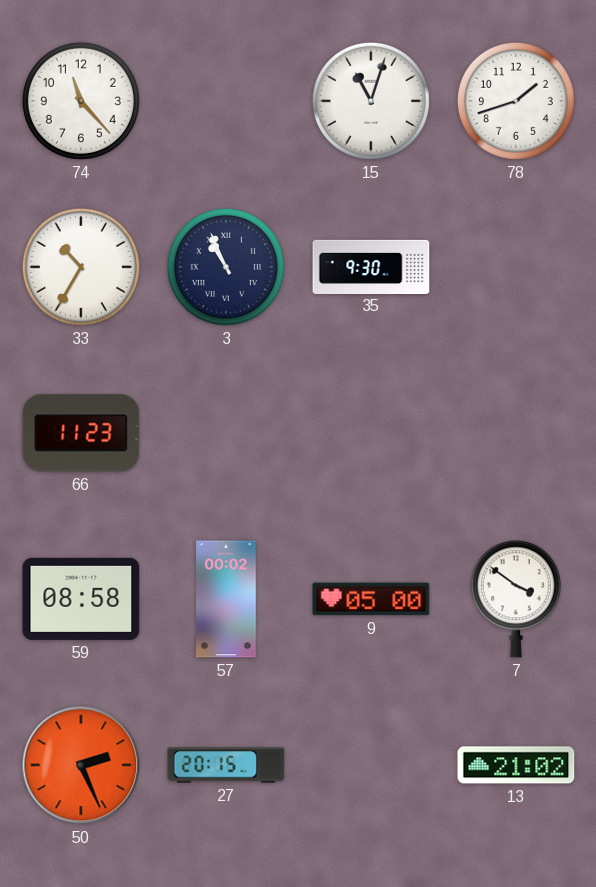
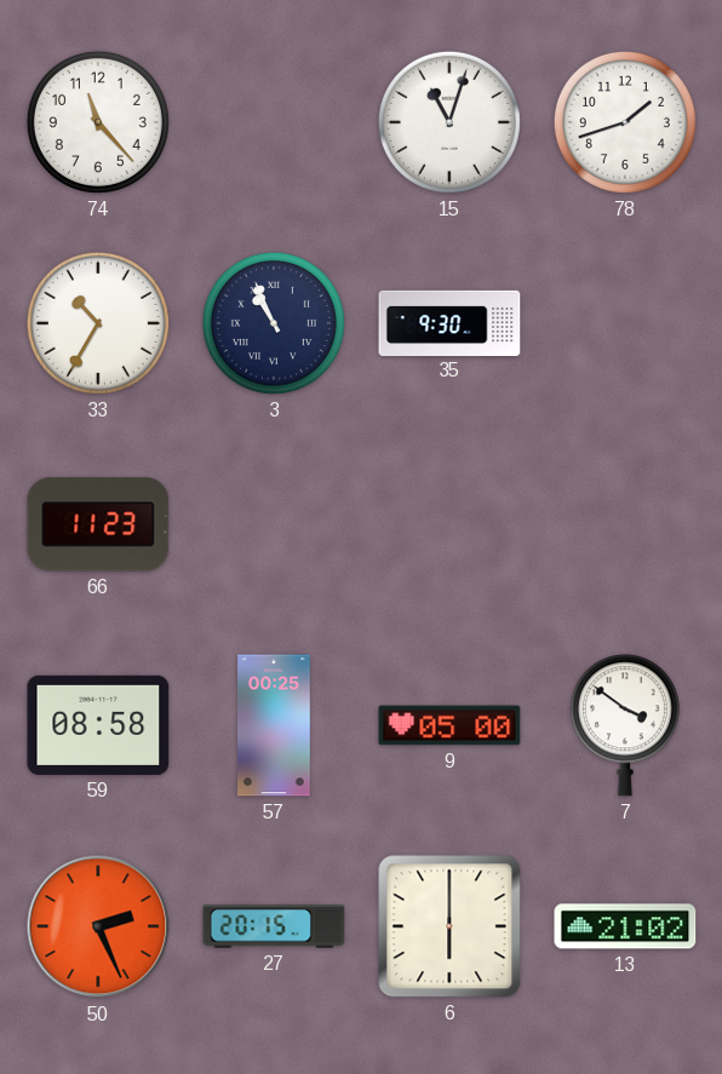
57: 00:02 -> 00:25 (274, 725)
6: none -> 6:00 (449, 926)
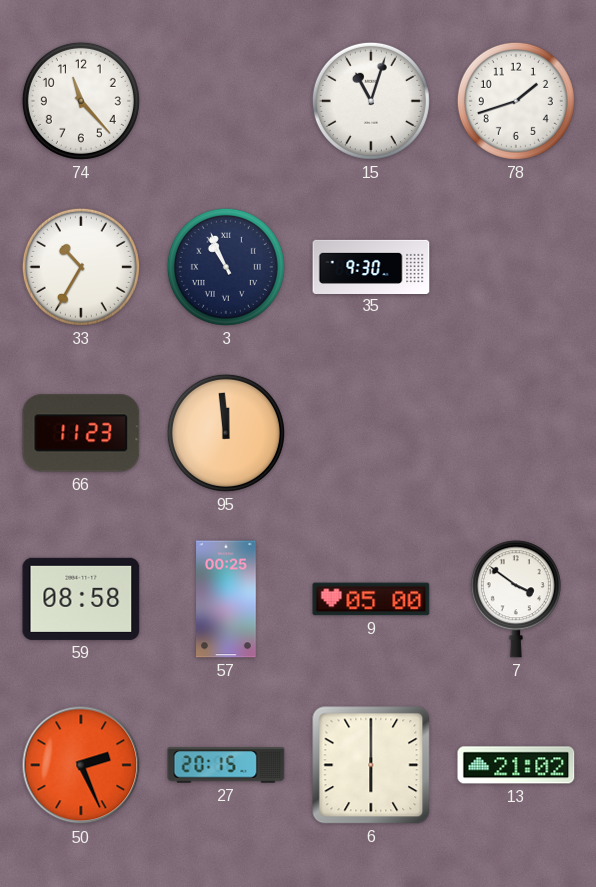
95: none -> 11:59 (226, 433)
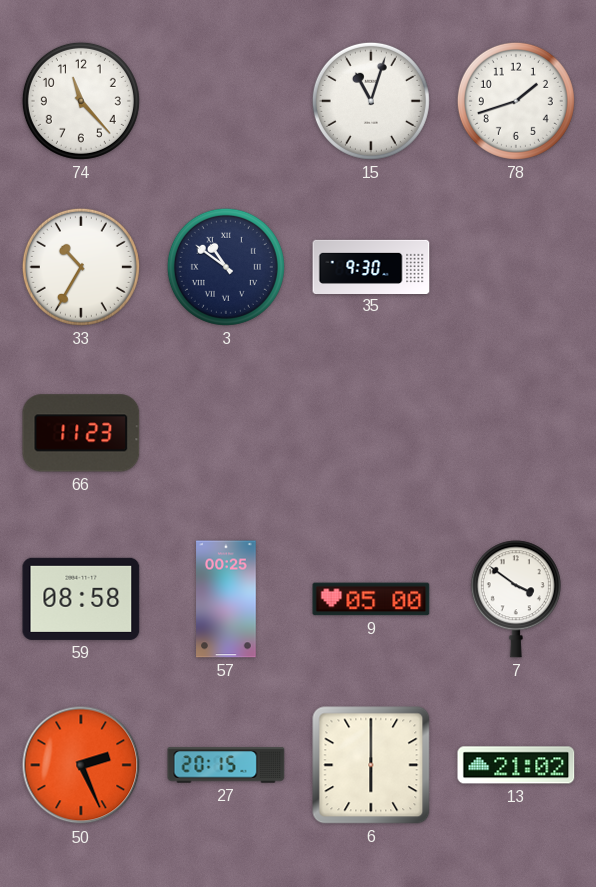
3: 10:56 -> 10:51 (226, 267)
95: 11:59 -> none (226, 433)
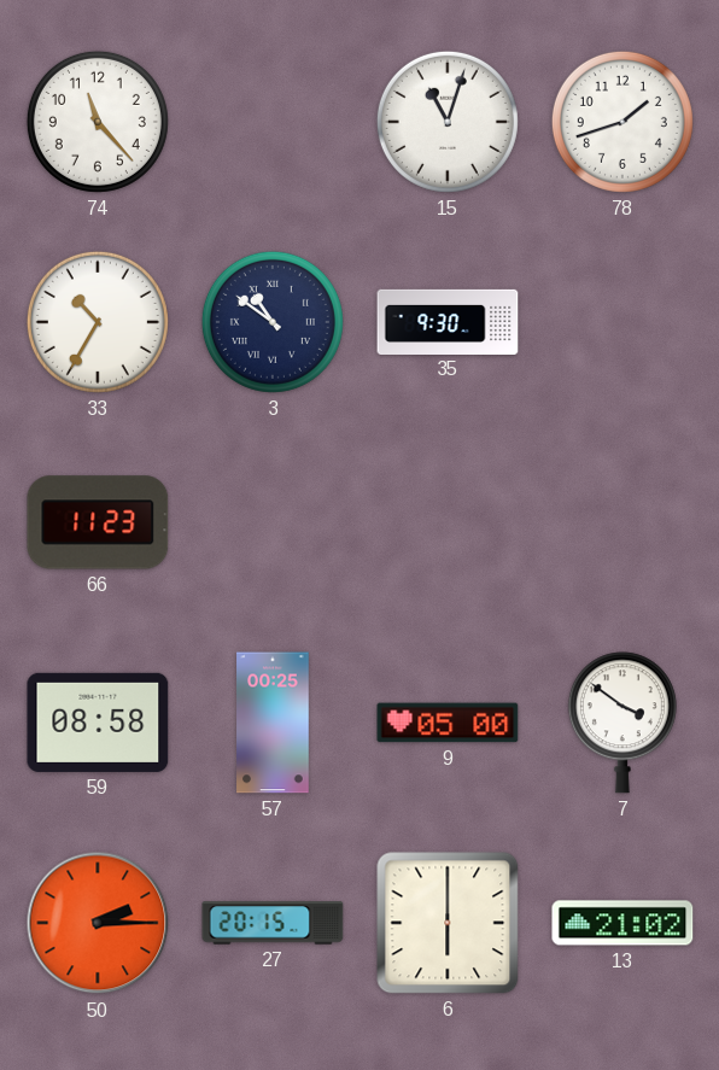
50: 2:26 -> 2:15 (98, 923)
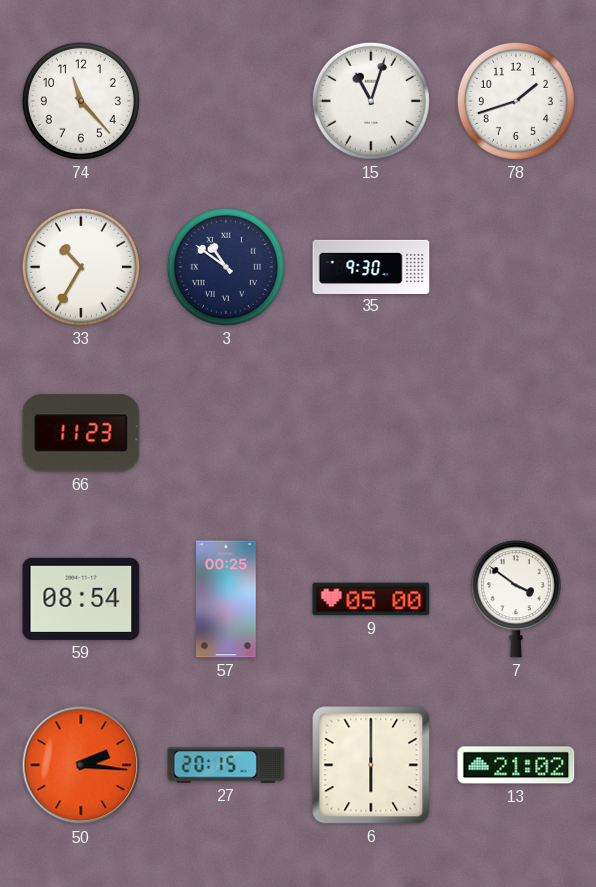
59: 08:58 -> 08:54 (81, 599)
50: 2:15 -> 2:16 (81, 765)
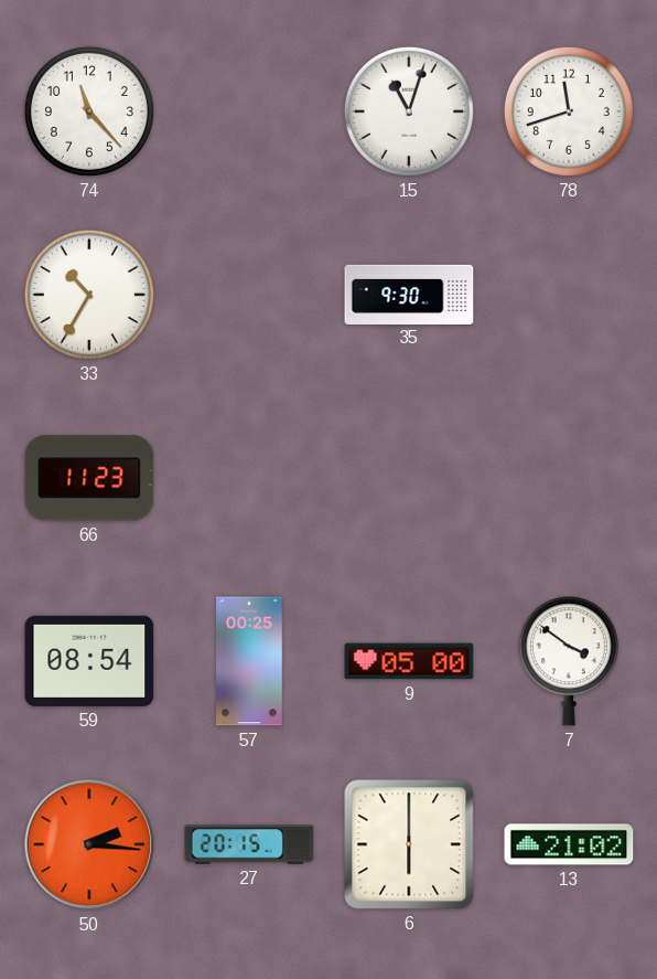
78: 1:42 -> 11:42 (569, 111)
3: 10:51 -> none (226, 267)
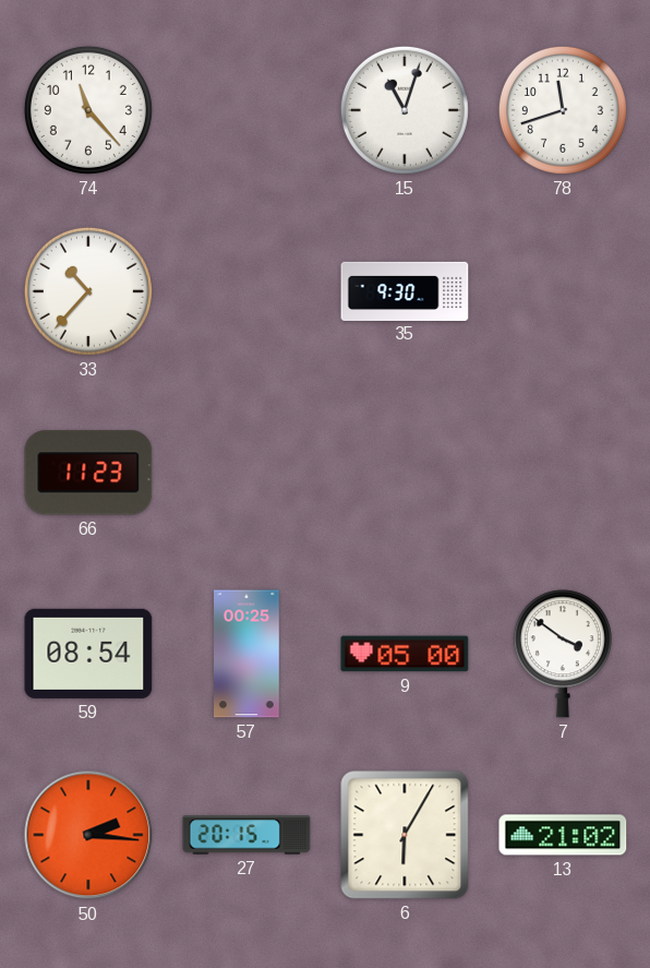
33: 10:35 -> 10:37 (88, 291)
6: 6:00 -> 6:05 (405, 835)
